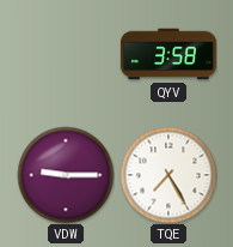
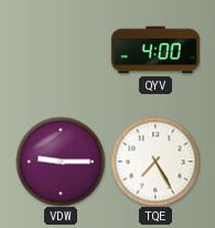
QYV: 3:58 -> 4:00 (155, 50)
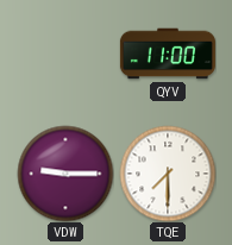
QYV: 4:00 -> 11:00 (168, 54)
TQE: 7:25 -> 7:30 (168, 174)
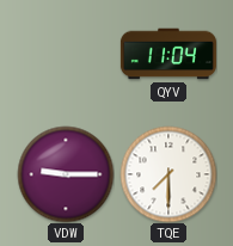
QYV: 11:00 -> 11:04 (168, 54)
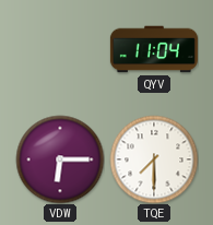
VDW: 9:15 -> 6:15 (60, 159)
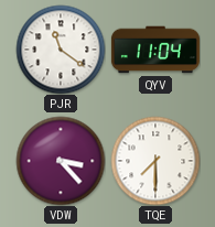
PJR: none -> 11:21 (61, 50)
VDW: 6:15 -> 3:23 (61, 161)
